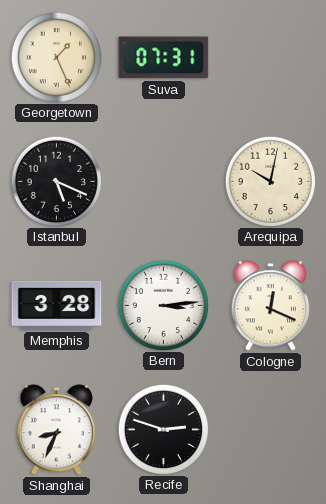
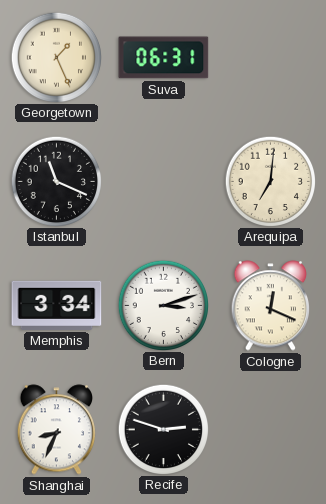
Suva: 07:31 -> 06:31 (164, 58)
Istanbul: 5:19 -> 11:19 (56, 181)
Arequipa: 10:02 -> 7:01 (270, 181)
Memphis: 3:28 -> 3:34 (57, 305)
Bern: 3:14 -> 3:12 (163, 305)
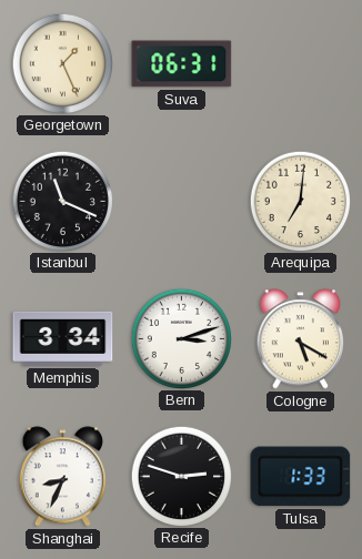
Cologne: 12:19 -> 5:20 (300, 339)
Tulsa: none -> 1:33 (301, 477)
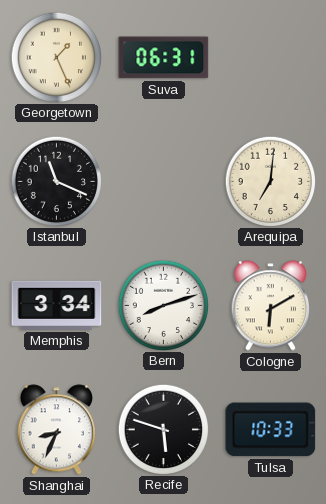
Bern: 3:12 -> 8:12 (163, 305)
Cologne: 5:20 -> 6:10 (270, 306)
Recife: 2:48 -> 5:48 (163, 429)
Tulsa: 1:33 -> 10:33 (271, 430)
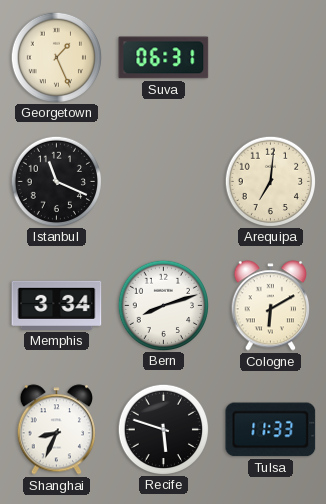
Tulsa: 10:33 -> 11:33 (271, 430)
